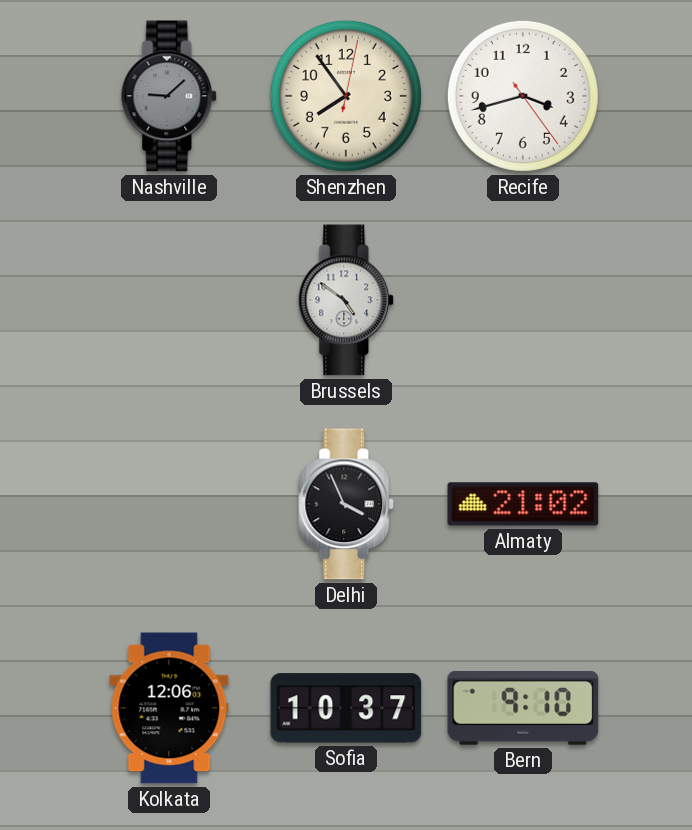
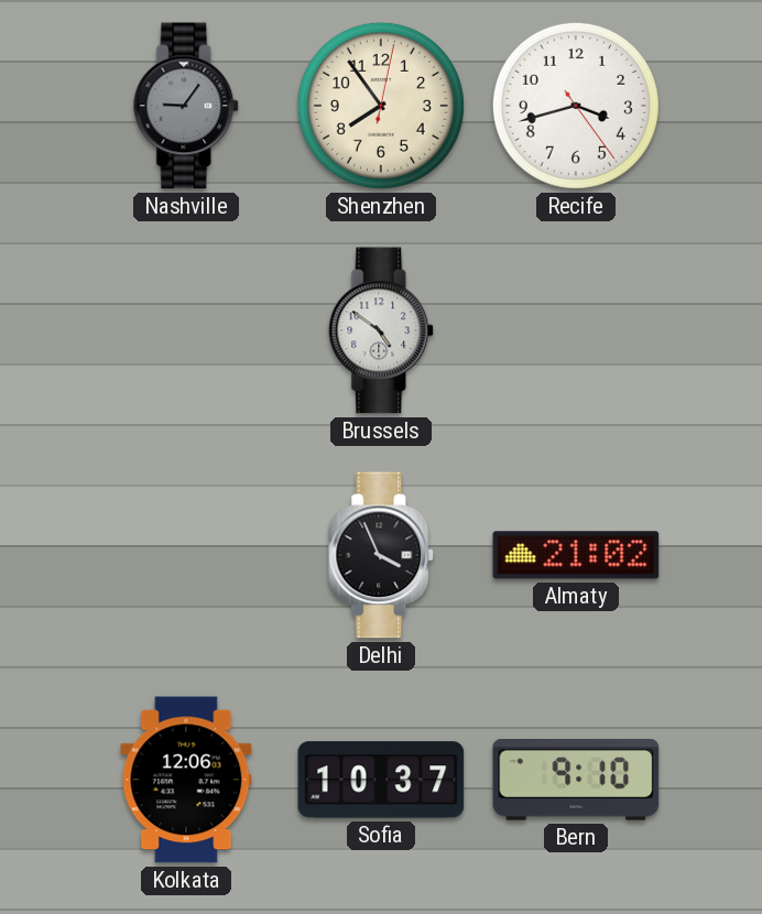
Nashville: 9:08 -> 9:06 (187, 106)
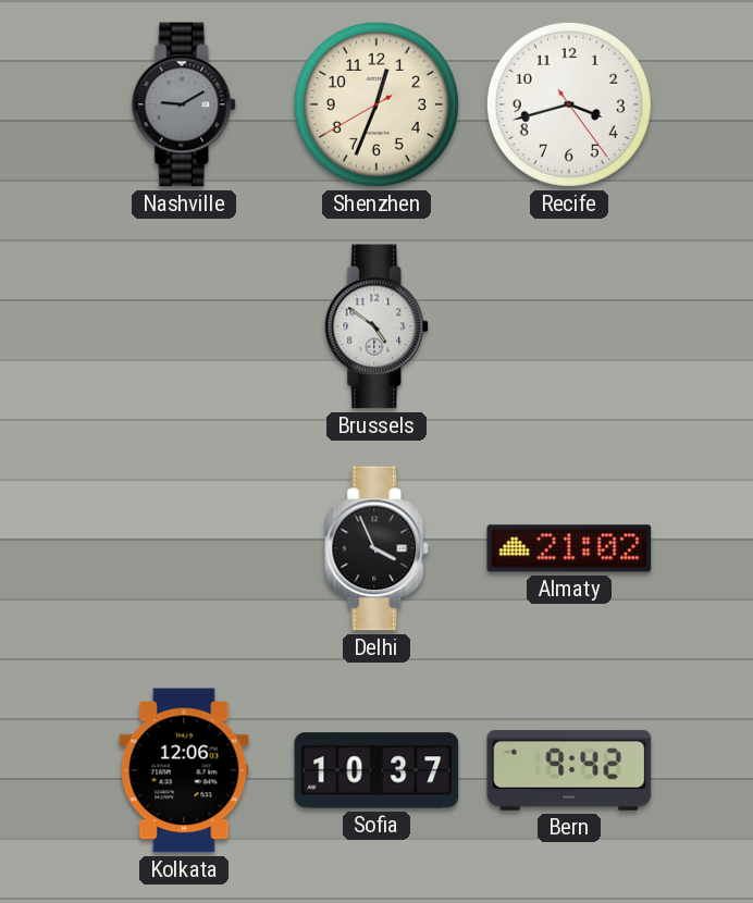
Nashville: 9:06 -> 9:10 (185, 104)
Shenzhen: 7:54 -> 12:33 (376, 104)
Bern: 9:10 -> 9:42 (569, 771)
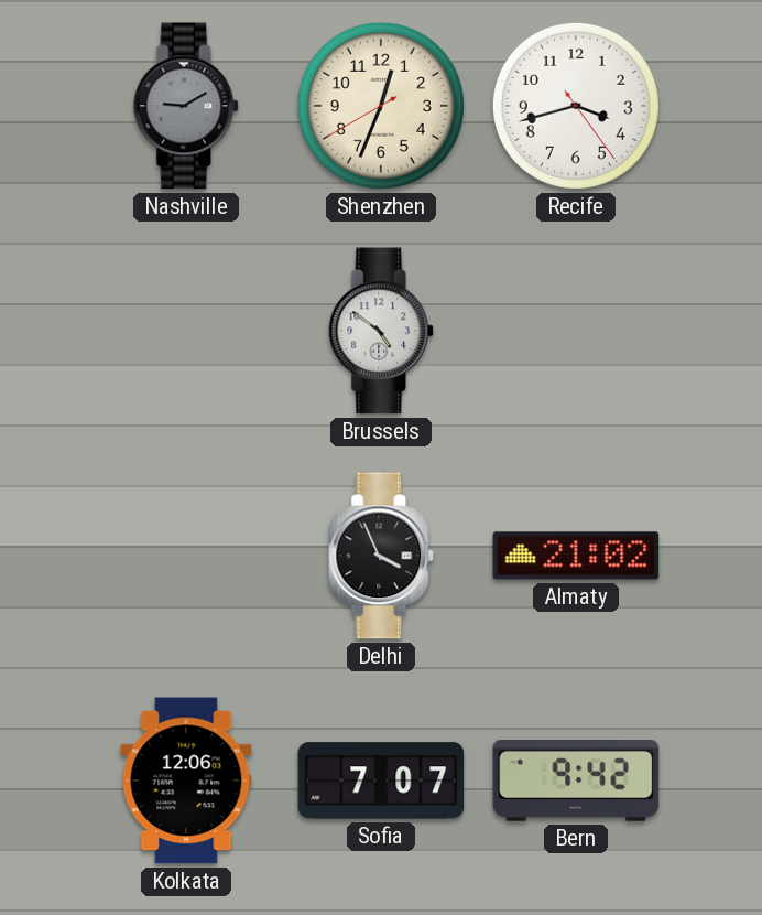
Sofia: 10:37 -> 7:07 (381, 781)
